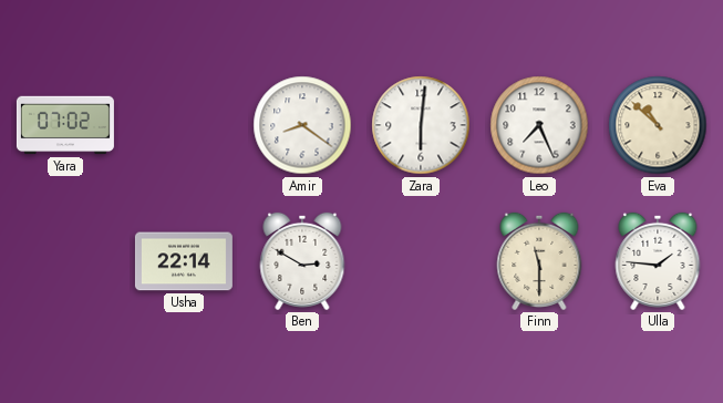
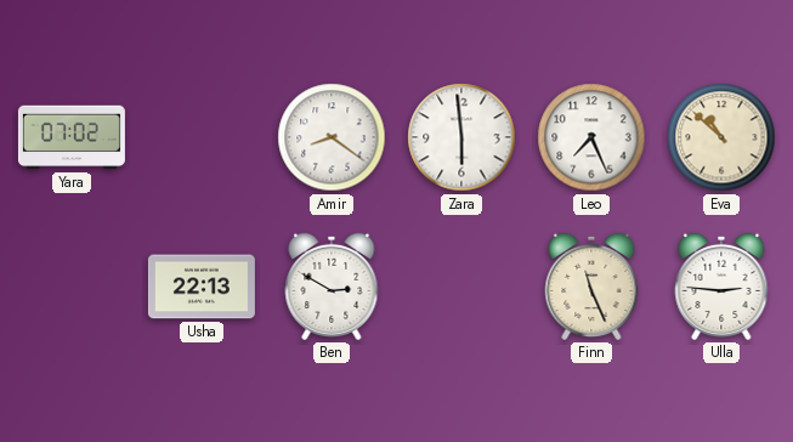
Zara: 6:01 -> 5:59 (461, 137)
Usha: 22:14 -> 22:13 (202, 287)
Finn: 11:30 -> 11:26 (591, 287)
Ulla: 1:46 -> 2:46 (721, 287)
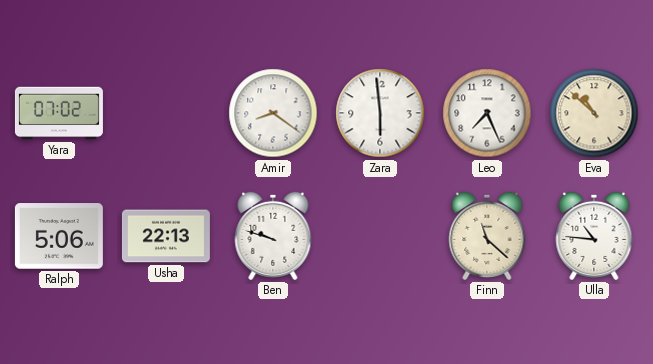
Ralph: none -> 5:06 (59, 236)
Ben: 2:50 -> 9:48 (273, 236)
Finn: 11:26 -> 11:22 (487, 236)
Ulla: 2:46 -> 10:46 (594, 236)
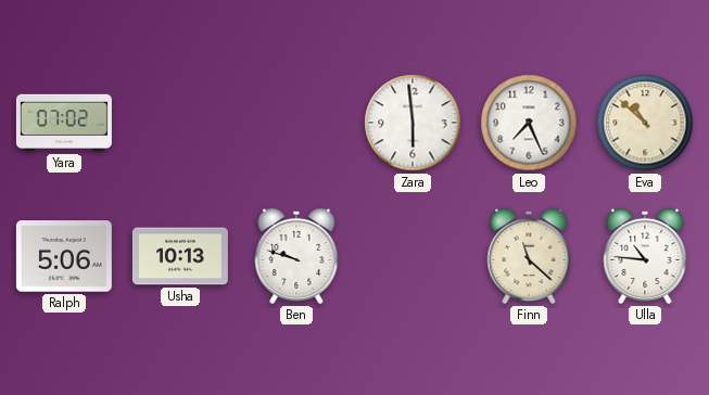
Amir: 8:21 -> none (273, 113)
Usha: 22:13 -> 10:13 (180, 256)
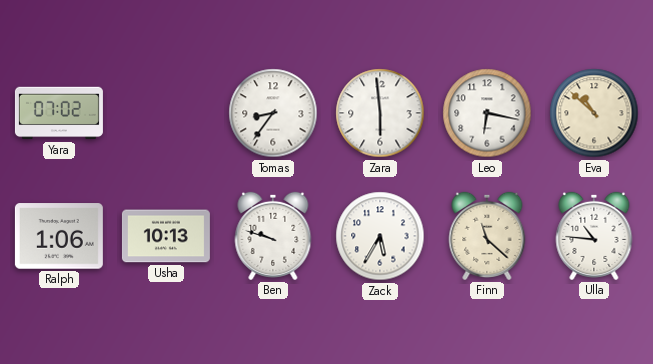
Tomas: none -> 8:36 (273, 113)
Leo: 7:26 -> 6:17 (487, 113)
Ralph: 5:06 -> 1:06 (59, 236)
Zack: none -> 5:35 (380, 236)
